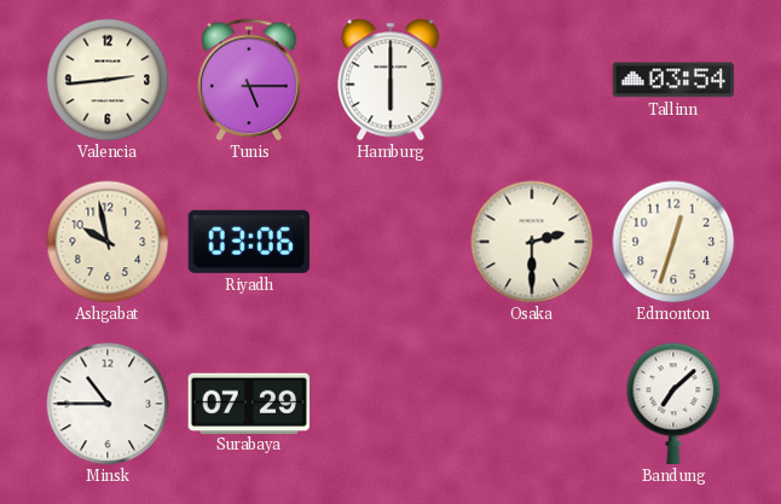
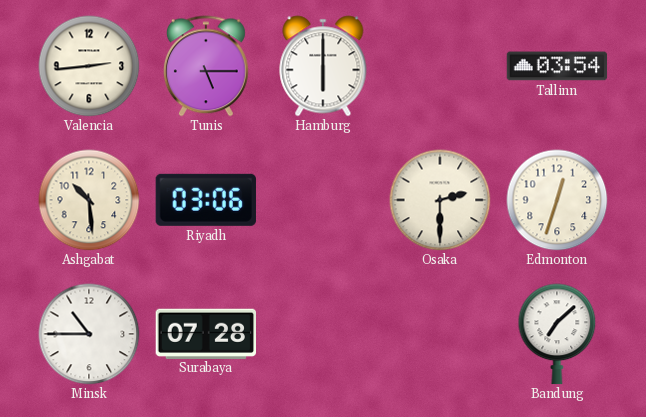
Ashgabat: 9:58 -> 10:29 (89, 200)
Surabaya: 07:29 -> 07:28 (205, 333)
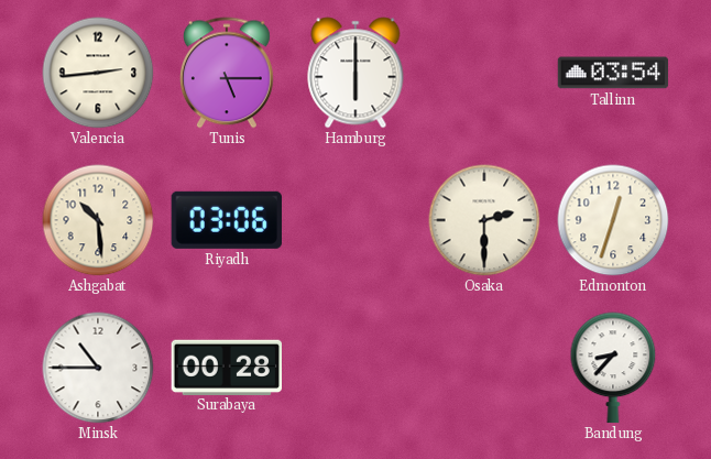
Surabaya: 07:28 -> 00:28 (226, 367)
Bandung: 7:08 -> 8:37 (613, 368)
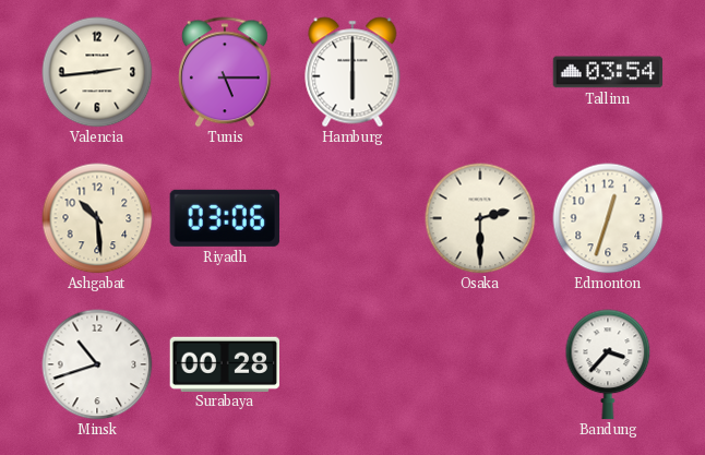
Minsk: 10:45 -> 10:42 (97, 364)
Bandung: 8:37 -> 3:37 (608, 364)
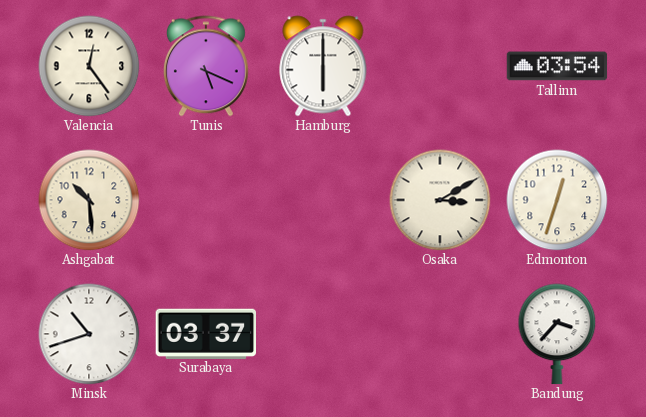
Valencia: 2:44 -> 12:24 (89, 66)
Tunis: 5:15 -> 5:19 (206, 66)
Riyadh: 03:06 -> none (225, 218)
Osaka: 2:30 -> 3:10 (440, 200)
Surabaya: 00:28 -> 03:37 (205, 333)
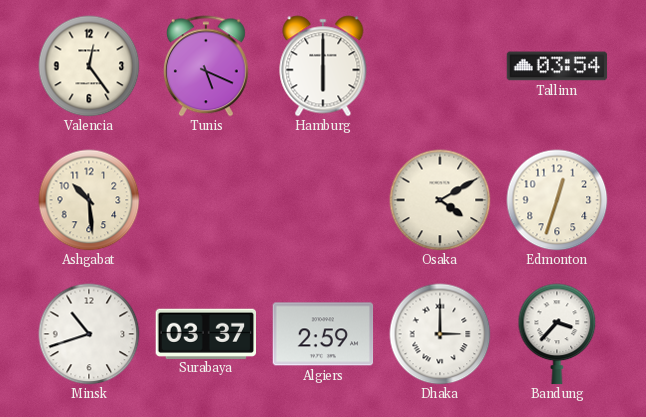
Osaka: 3:10 -> 4:10 (440, 200)
Algiers: none -> 2:59 (323, 334)
Dhaka: none -> 3:00 (440, 334)
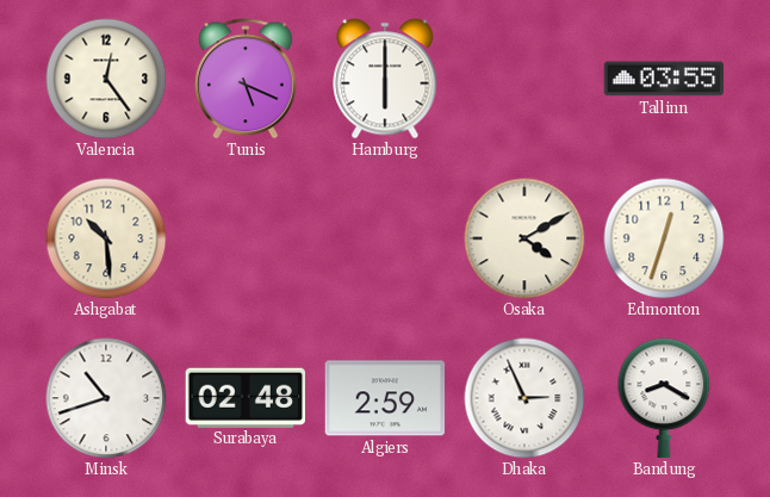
Tallinn: 03:54 -> 03:55 (664, 79)
Surabaya: 03:37 -> 02:48 (244, 397)
Dhaka: 3:00 -> 2:56 (524, 398)
Bandung: 3:37 -> 8:20 (664, 398)
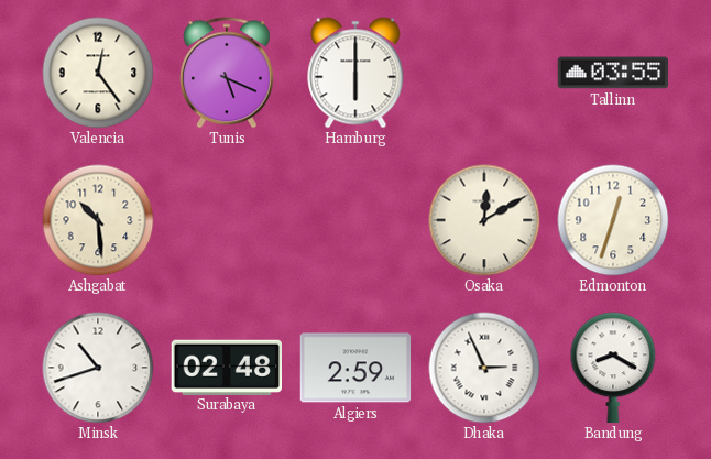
Osaka: 4:10 -> 12:10 (484, 220)
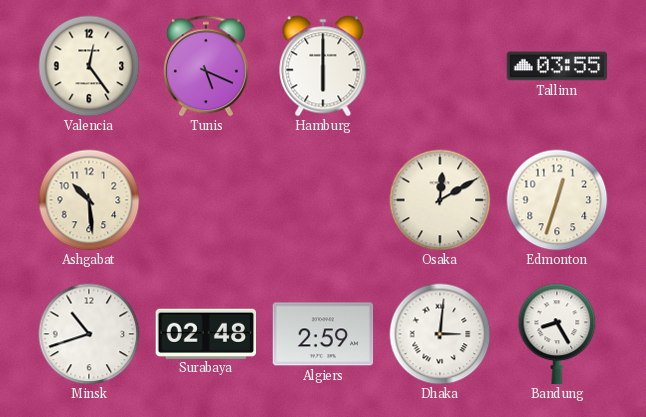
Dhaka: 2:56 -> 3:01 (440, 334)
Bandung: 8:20 -> 8:25 (557, 334)
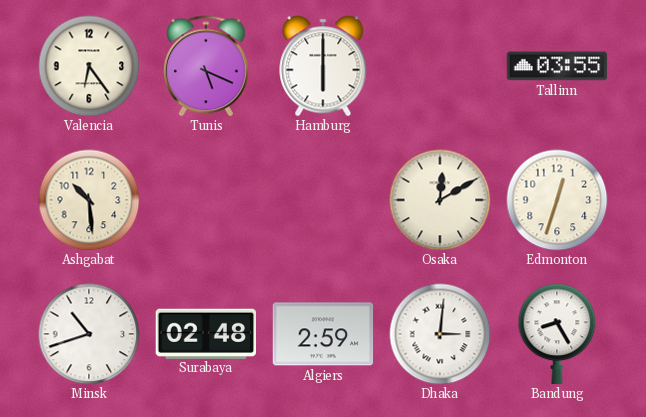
Valencia: 12:24 -> 6:24 (89, 66)
